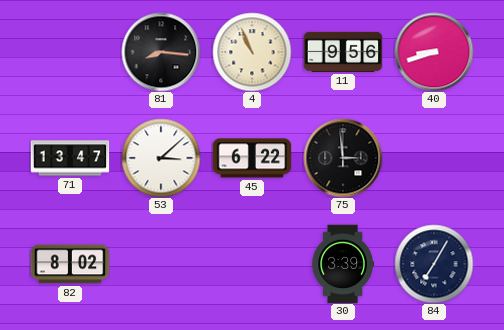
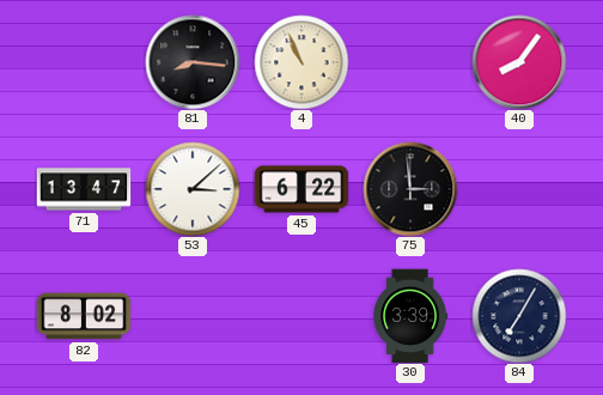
11: 9:56 -> none (343, 52)
40: 8:42 -> 8:06 (519, 62)
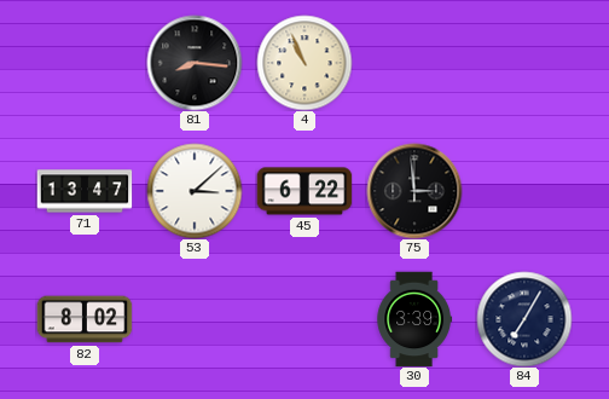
40: 8:06 -> none (519, 62)
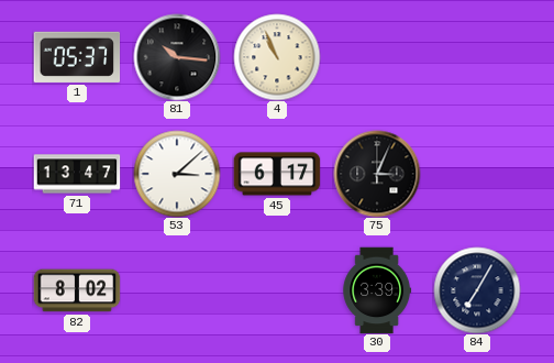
1: none -> 05:37 (77, 57)
81: 8:16 -> 10:16 (177, 57)
45: 6:22 -> 6:17 (277, 174)
75: 2:59 -> 3:04 (377, 174)
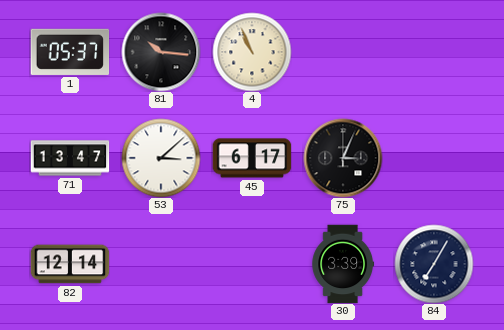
82: 8:02 -> 12:14 (70, 264)
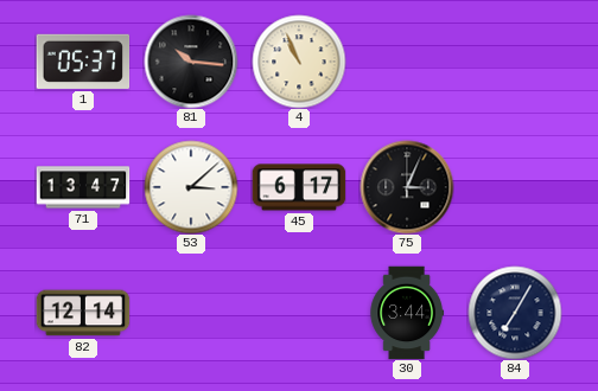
30: 3:39 -> 3:44 (407, 313)
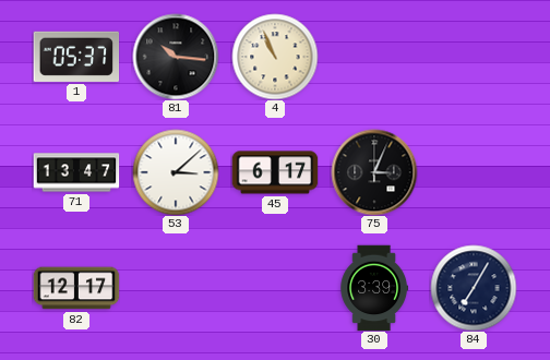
82: 12:14 -> 12:17 (76, 288)
30: 3:44 -> 3:39 (374, 288)
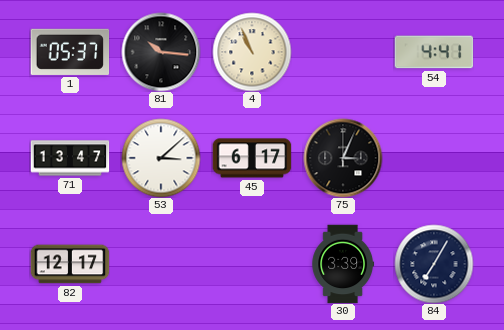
54: none -> 4:41 (434, 52)
